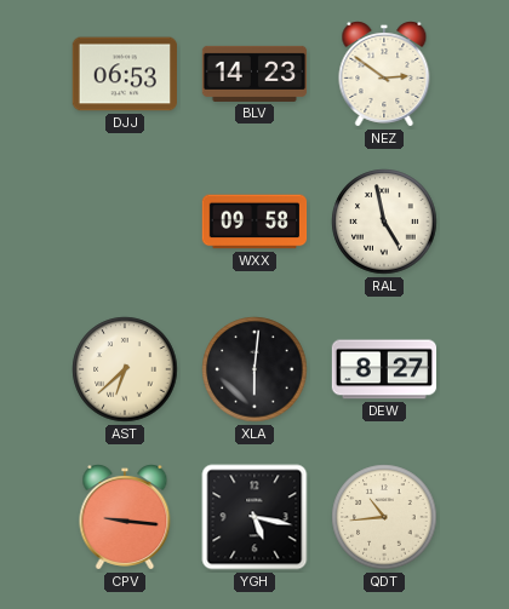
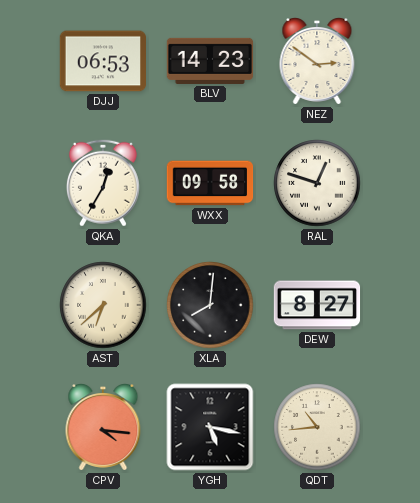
QKA: none -> 12:35 (103, 183)
RAL: 4:58 -> 12:48 (317, 183)
XLA: 6:01 -> 8:01 (210, 305)
CPV: 9:16 -> 4:16 (103, 428)
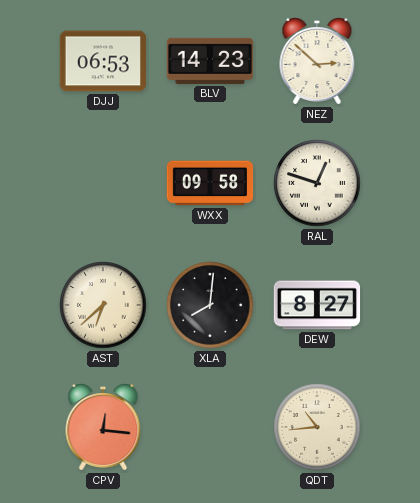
NEZ: 2:51 -> 2:52 (317, 62)
QKA: 12:35 -> none (103, 183)
CPV: 4:16 -> 12:16 (103, 428)
YGH: 5:17 -> none (210, 427)
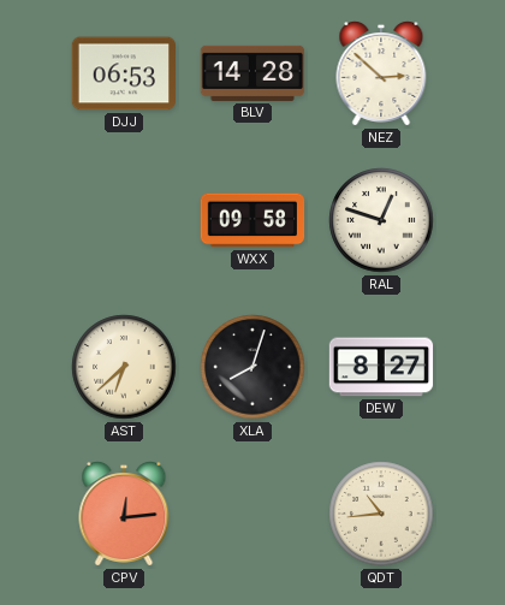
BLV: 14:23 -> 14:28 (252, 73)
XLA: 8:01 -> 8:03 (252, 367)
CPV: 12:16 -> 12:14 (124, 515)
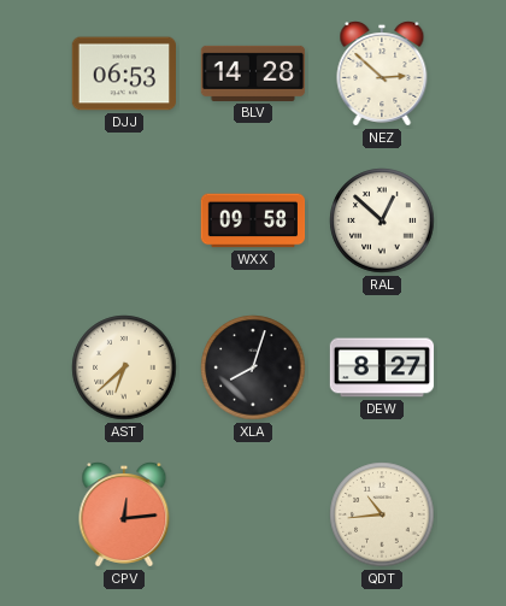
RAL: 12:48 -> 12:52 (382, 220)
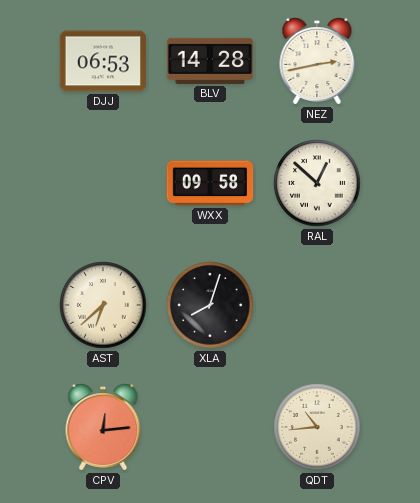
NEZ: 2:52 -> 2:43 (317, 62)
DEW: 8:27 -> none (382, 367)
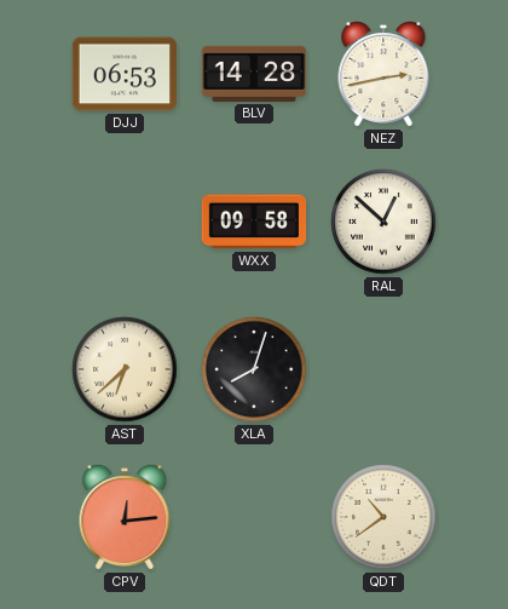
QDT: 10:44 -> 10:39 (383, 517)
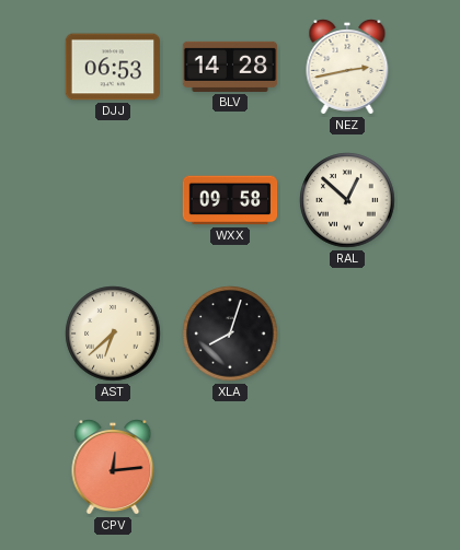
QDT: 10:39 -> none (383, 517)
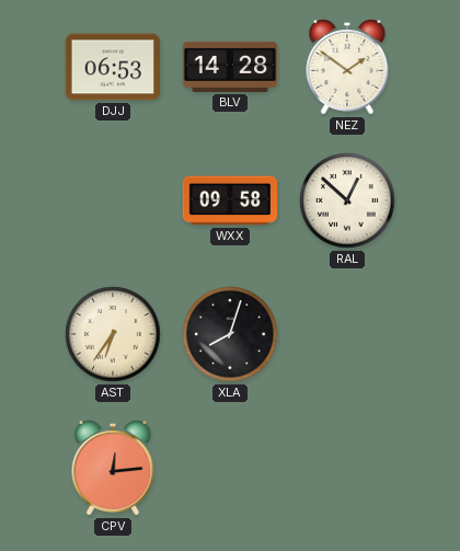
NEZ: 2:43 -> 1:51 (347, 68)
AST: 6:38 -> 6:36 (113, 334)
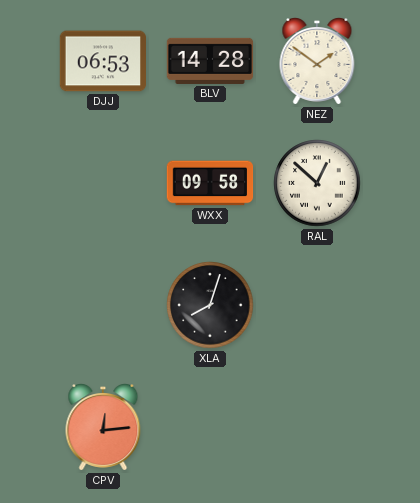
AST: 6:36 -> none (113, 334)
